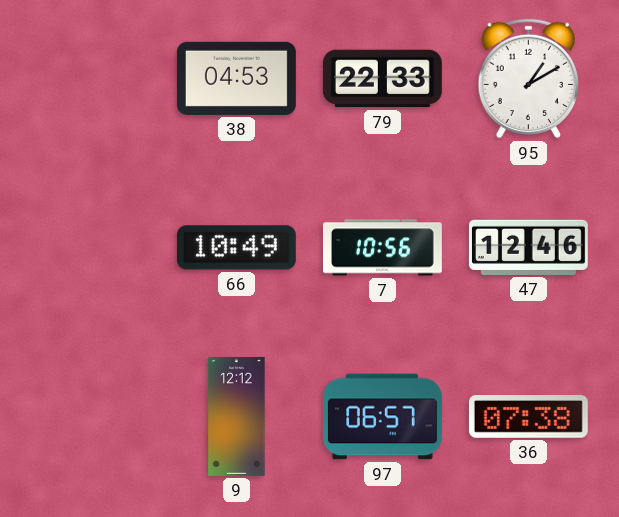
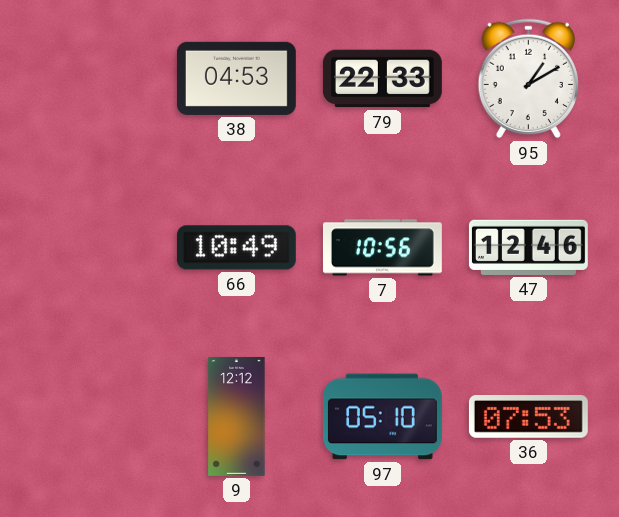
97: 06:57 -> 05:10 (382, 417)
36: 07:38 -> 07:53 (528, 417)
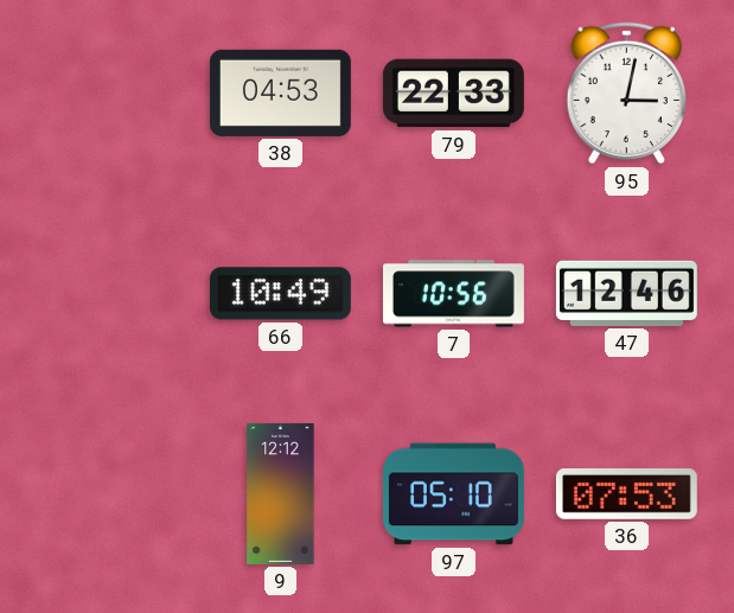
95: 1:10 -> 3:02 (626, 94)
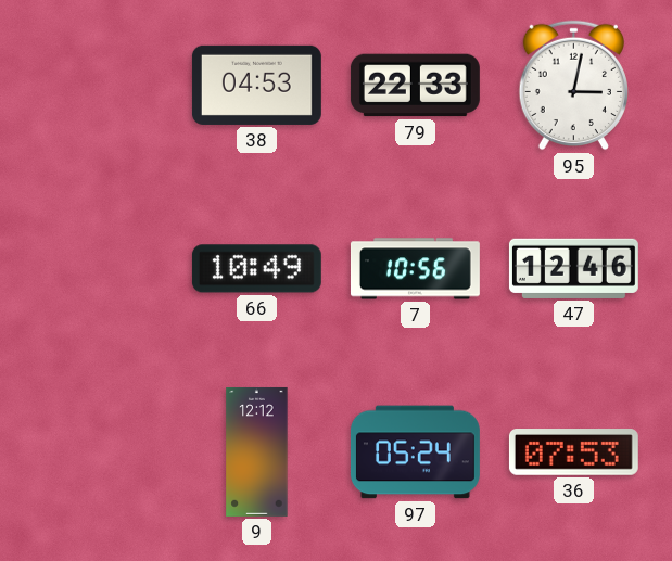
97: 05:10 -> 05:24 (415, 452)
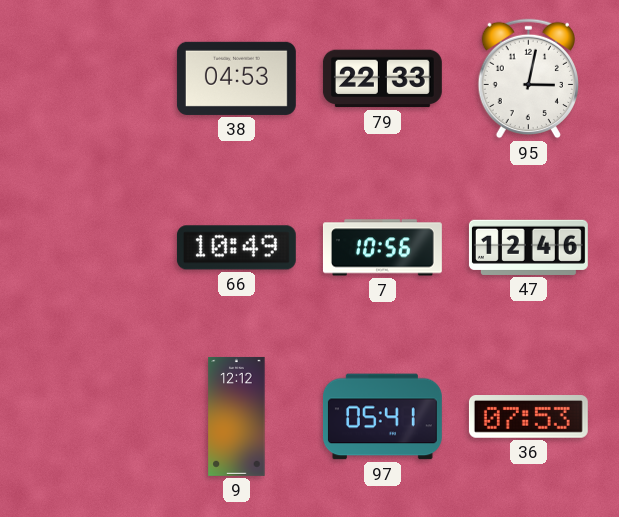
97: 05:24 -> 05:41 (382, 417)
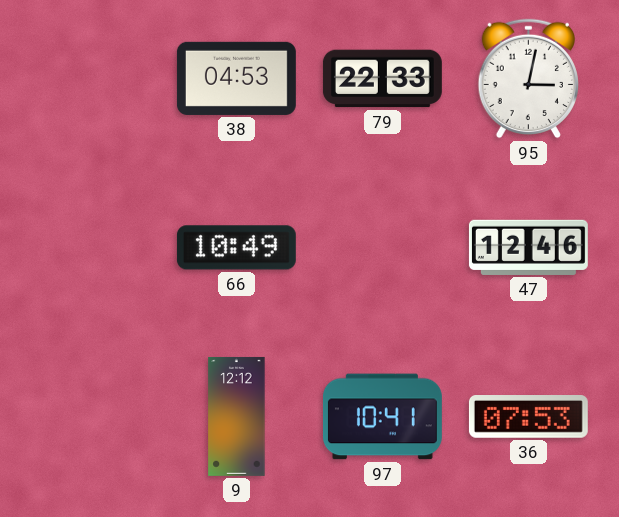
7: 10:56 -> none (382, 248)
97: 05:41 -> 10:41 (382, 417)
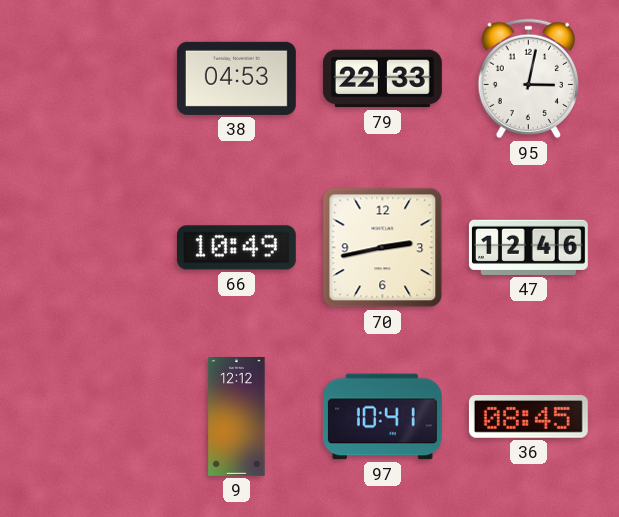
70: none -> 2:43 (383, 248)
36: 07:53 -> 08:45 (528, 417)
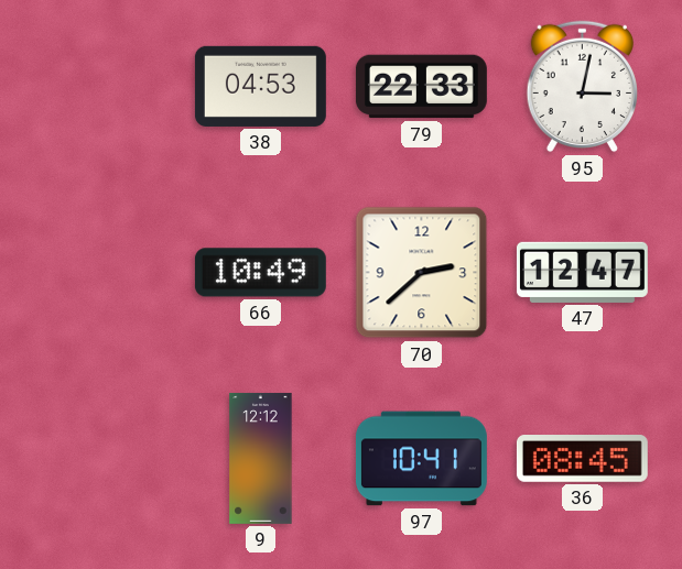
70: 2:43 -> 2:38 (422, 273)
47: 12:46 -> 12:47 (582, 272)
